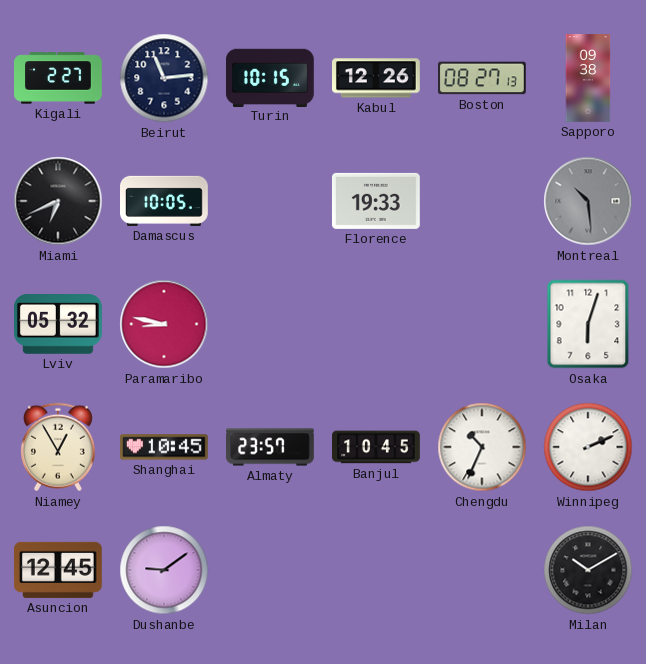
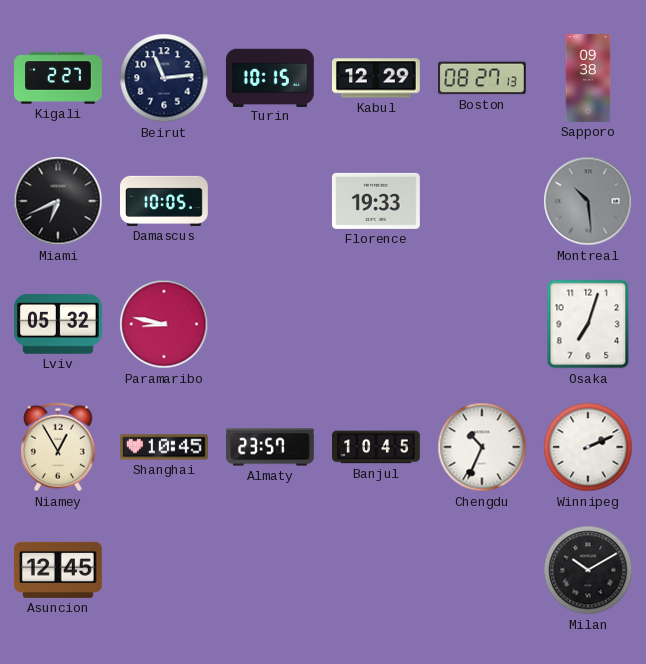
Kabul: 12:26 -> 12:29 (377, 78)
Osaka: 6:03 -> 7:03 (588, 324)
Dushanbe: 9:09 -> none (164, 570)
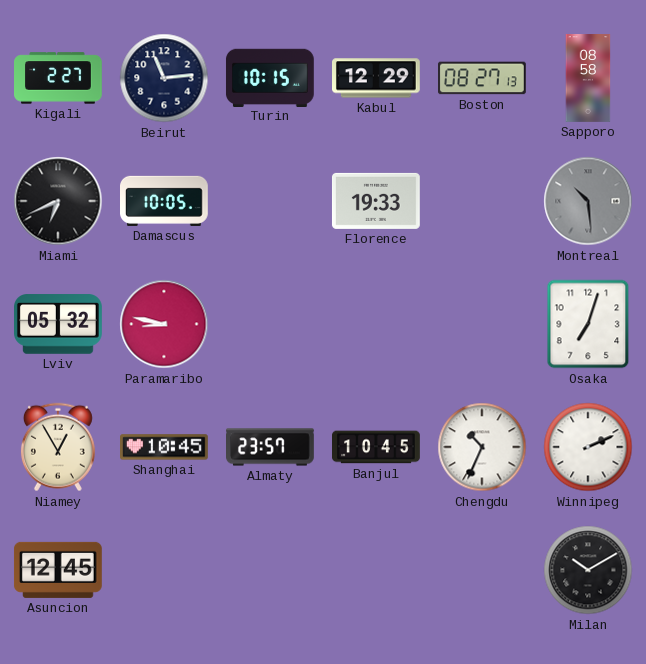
Sapporo: 09:38 -> 08:58 (588, 78)
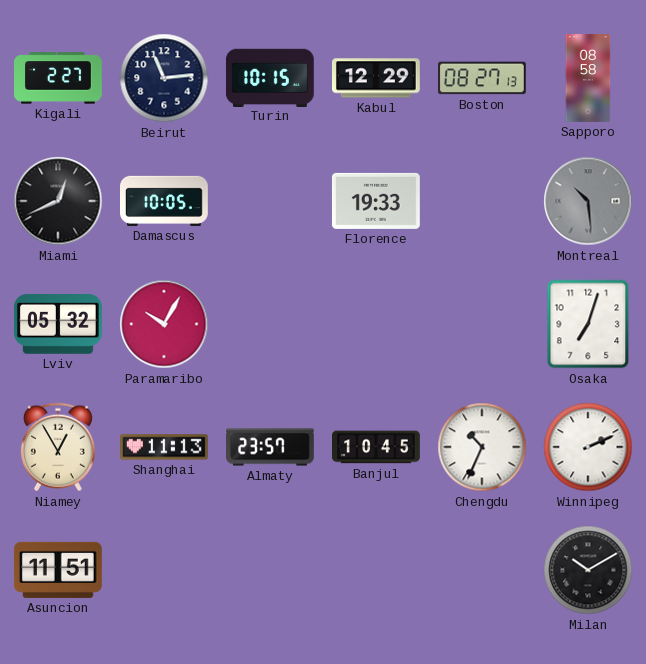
Miami: 6:41 -> 12:41 (58, 201)
Paramaribo: 8:47 -> 10:05 (164, 324)
Shanghai: 10:45 -> 11:13 (165, 447)
Asuncion: 12:45 -> 11:51 (58, 570)
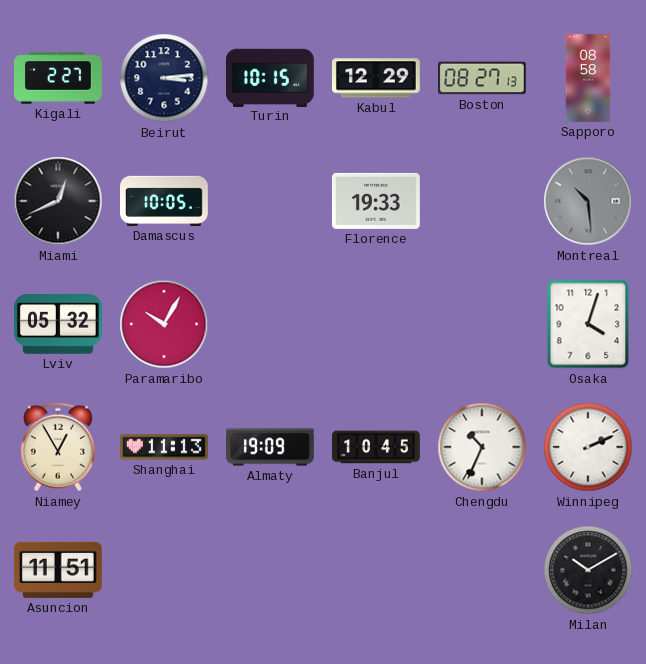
Beirut: 11:14 -> 3:14 (164, 78)
Osaka: 7:03 -> 4:03 (588, 324)
Almaty: 23:57 -> 19:09 (271, 447)
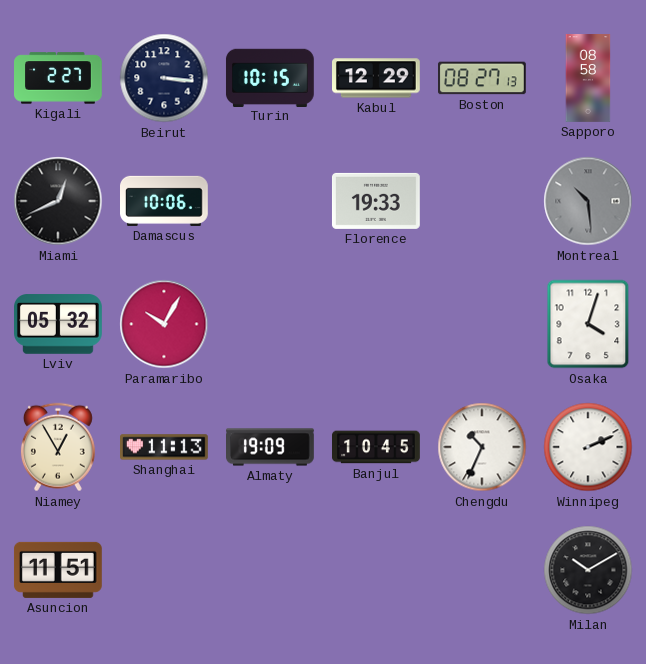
Beirut: 3:14 -> 3:16 (164, 78)
Damascus: 10:05 -> 10:06 (165, 201)
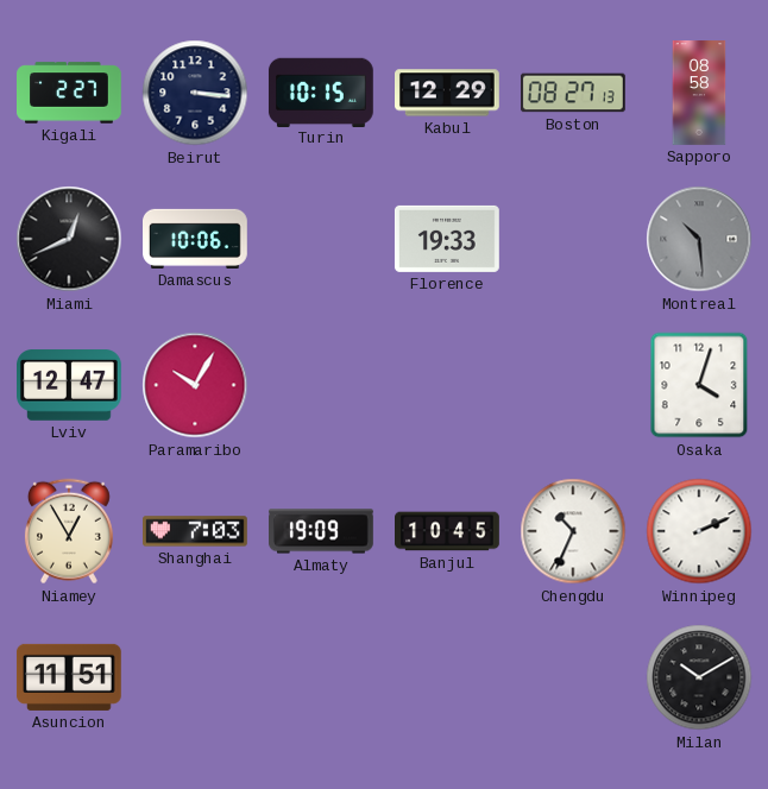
Lviv: 05:32 -> 12:47 (70, 385)
Shanghai: 11:13 -> 7:03 (196, 531)
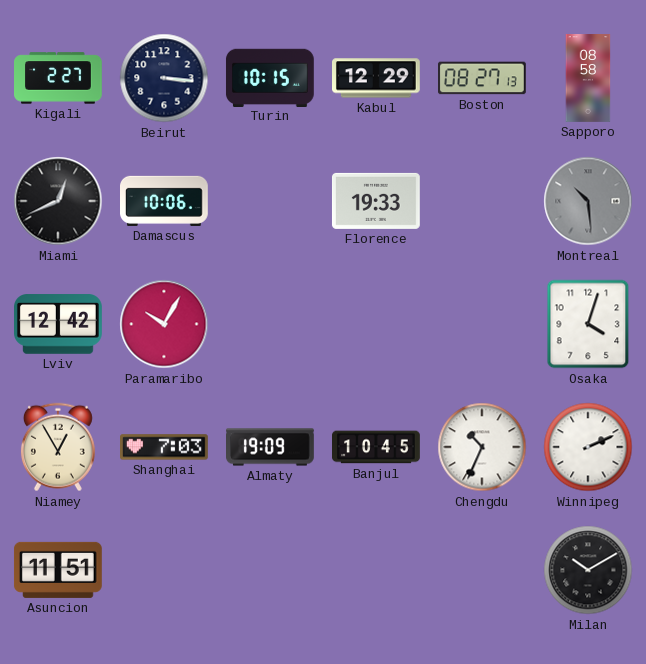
Lviv: 12:47 -> 12:42 (59, 324)
